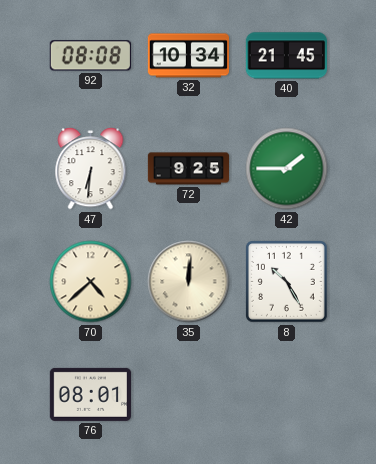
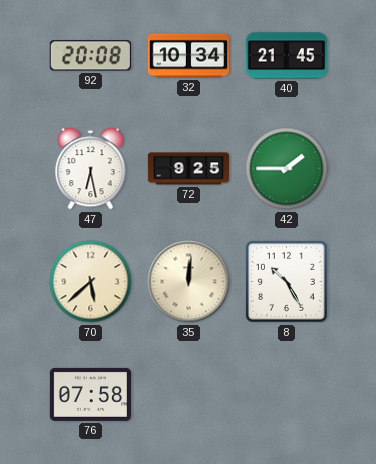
92: 08:08 -> 20:08 (90, 56)
47: 6:31 -> 6:28 (91, 169)
70: 4:38 -> 5:38 (91, 282)
76: 08:01 -> 07:58 (90, 394)
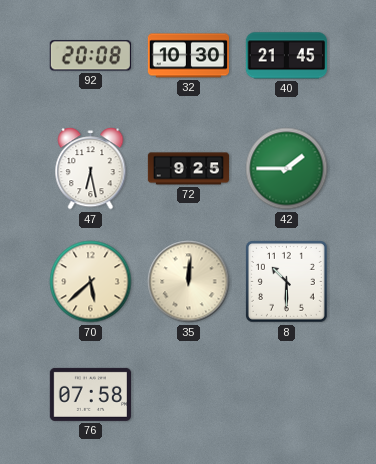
32: 10:34 -> 10:30 (188, 56)
8: 10:25 -> 10:30 (286, 281)
